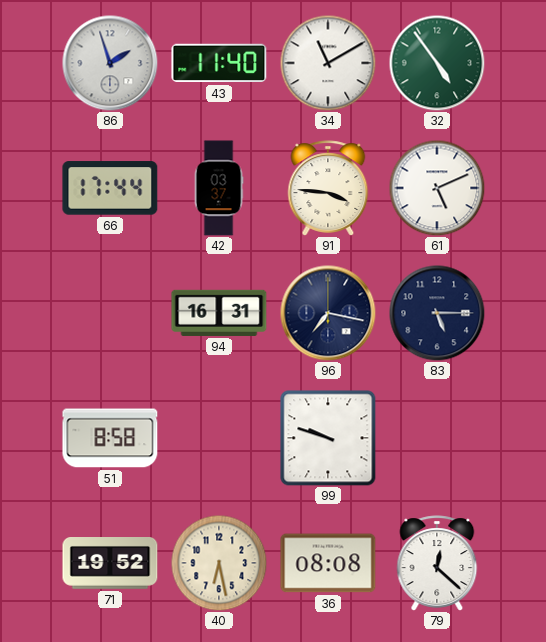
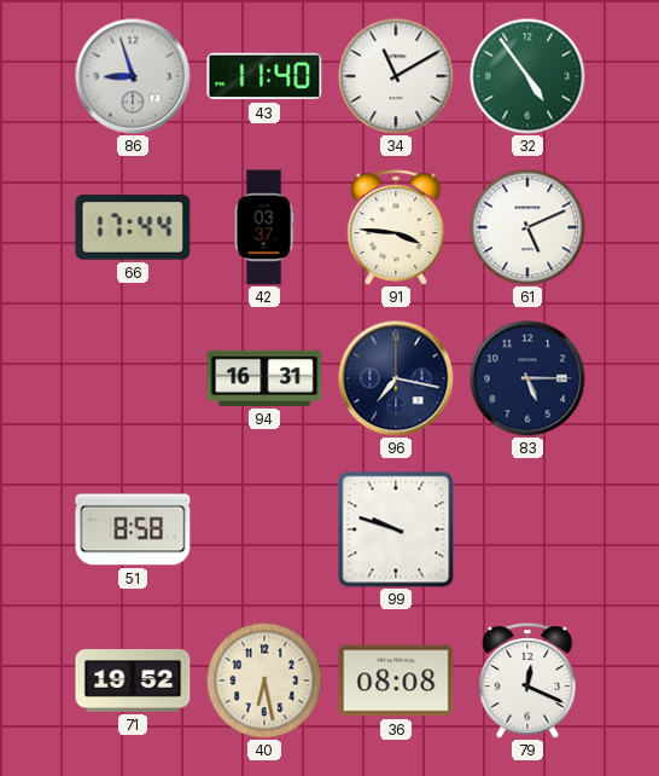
86: 1:57 -> 8:57 (133, 76)
79: 12:22 -> 12:19 (527, 681)
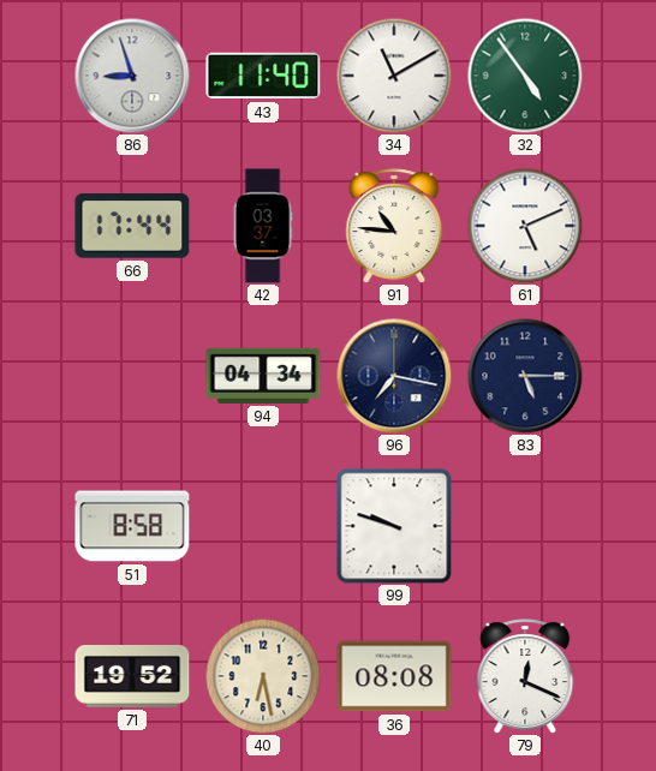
91: 3:46 -> 10:46 (394, 226)
94: 16:31 -> 04:34 (263, 376)
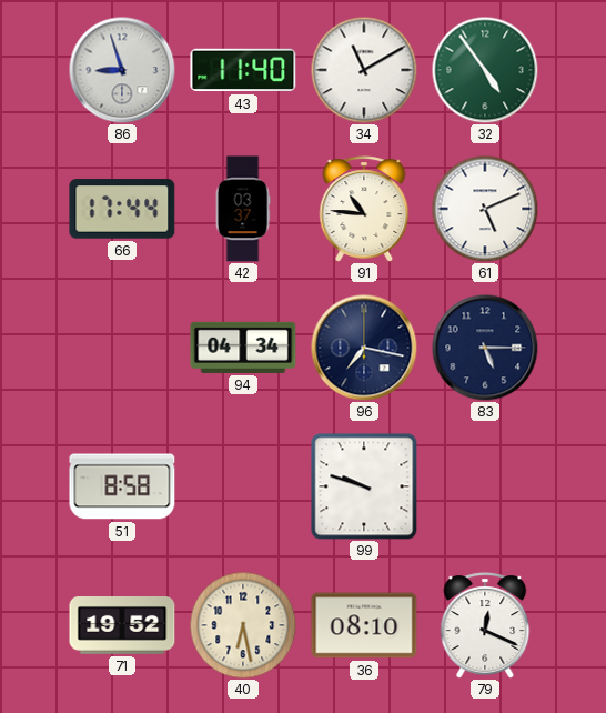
36: 08:08 -> 08:10 (364, 625)
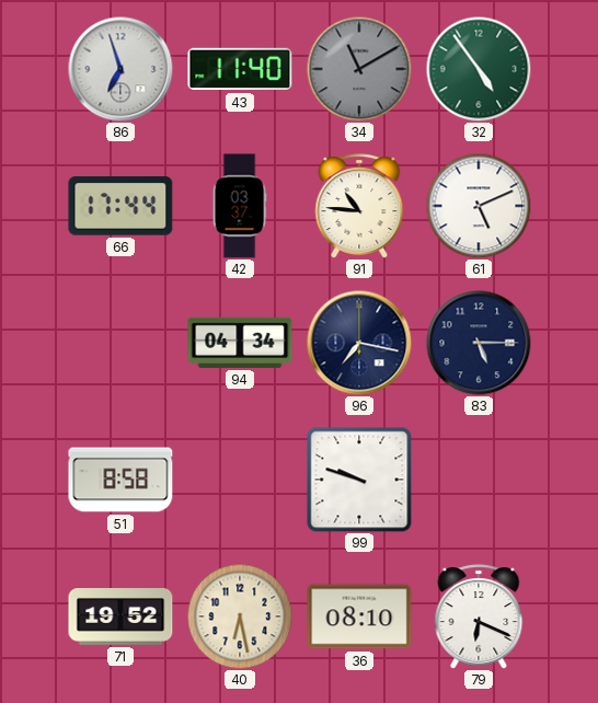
86: 8:57 -> 6:57 (120, 69)
34 dial: white -> grey (359, 69)
79: 12:19 -> 6:19 (479, 616)
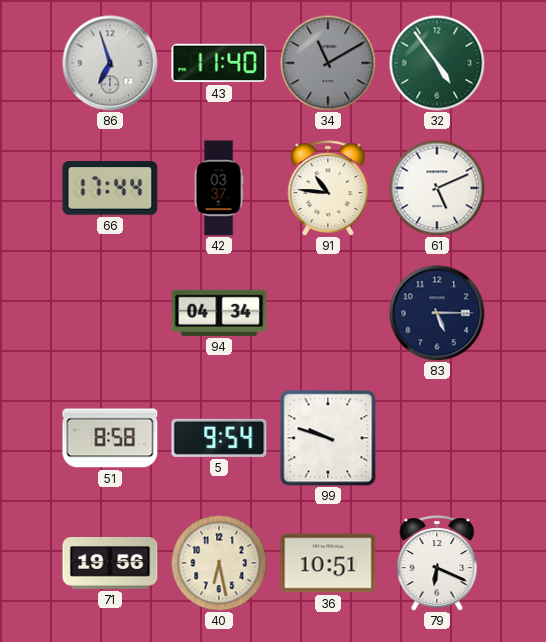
96: 7:17 -> none (359, 343)
5: none -> 9:54 (219, 438)
71: 19:52 -> 19:56 (110, 564)
36: 08:10 -> 10:51 (328, 563)
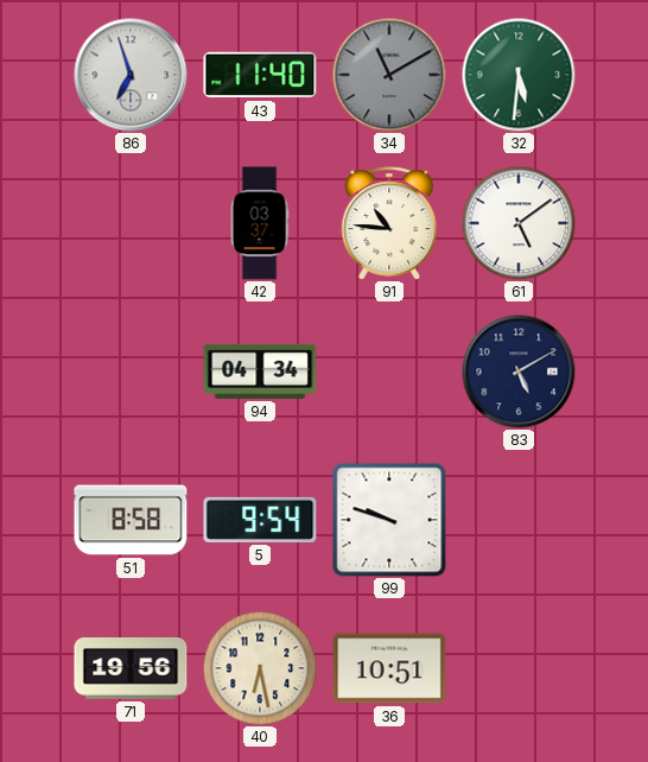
32: 4:54 -> 5:31 (519, 75)
66: 17:44 -> none (110, 188)
61: 5:11 -> 5:09 (519, 223)
83: 5:15 -> 5:10 (519, 372)
79: 6:19 -> none (437, 563)
